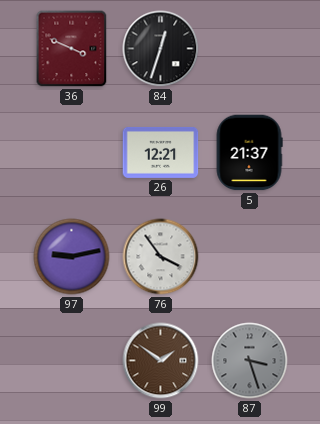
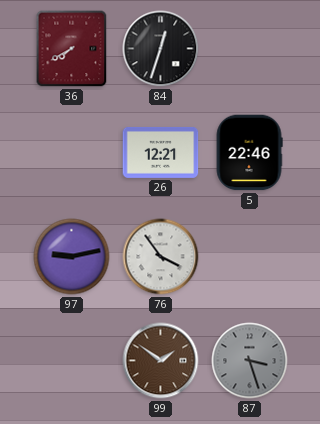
36: 3:49 -> 7:40 (72, 49)
5: 21:37 -> 22:46 (249, 153)
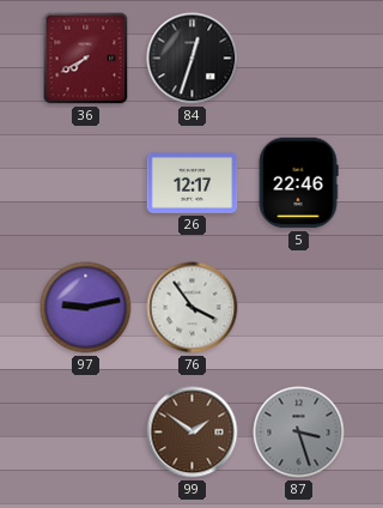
26: 12:21 -> 12:17 (193, 182)
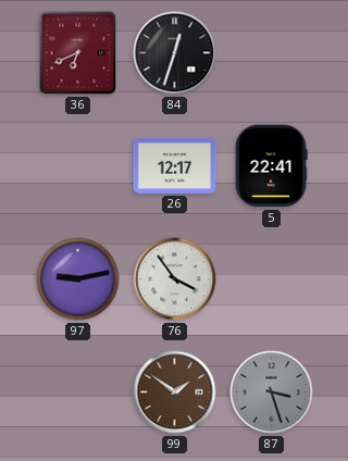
36: 7:40 -> 6:41 (78, 53)
5: 22:46 -> 22:41 (271, 166)
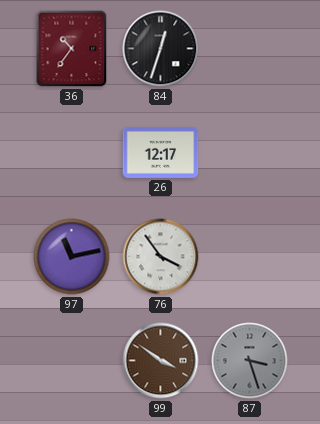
36: 6:41 -> 10:36 (72, 49)
5: 22:41 -> none (271, 166)
97: 9:13 -> 11:13 (72, 257)
99: 1:51 -> 3:51 (161, 361)
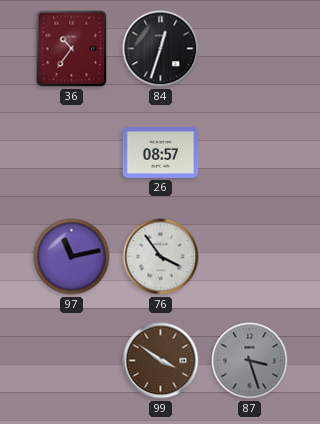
26: 12:17 -> 08:57 (161, 152)
